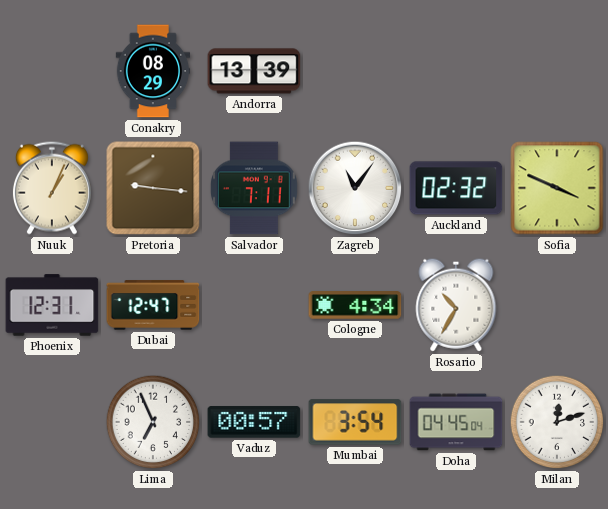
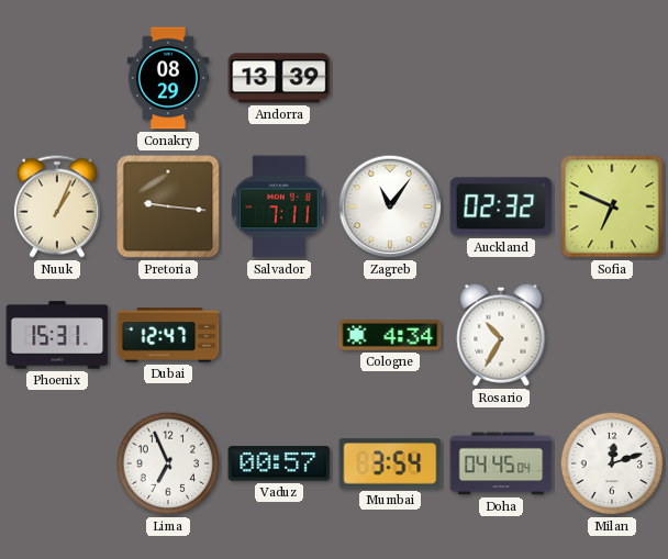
Sofia: 3:49 -> 6:49 (612, 206)
Phoenix: 12:31 -> 15:31 (57, 335)
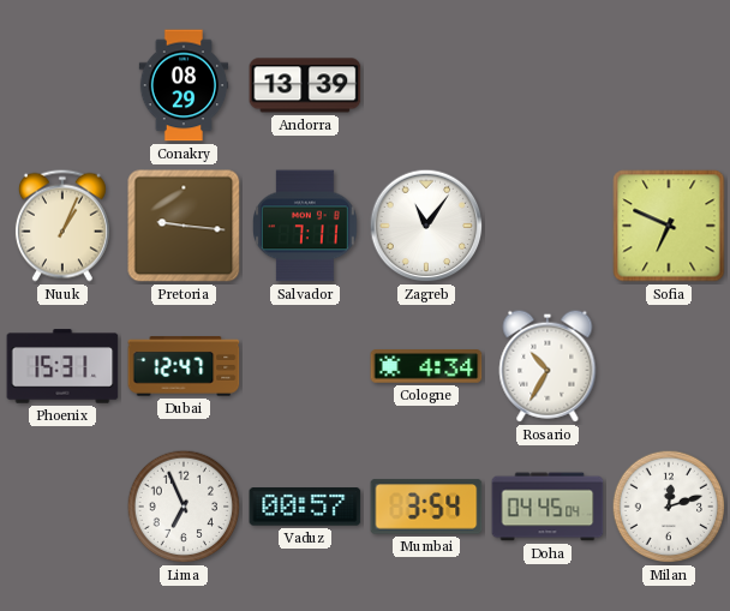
Auckland: 02:32 -> none (501, 206)
